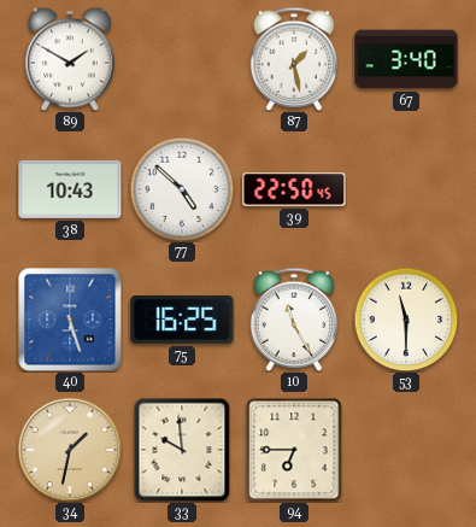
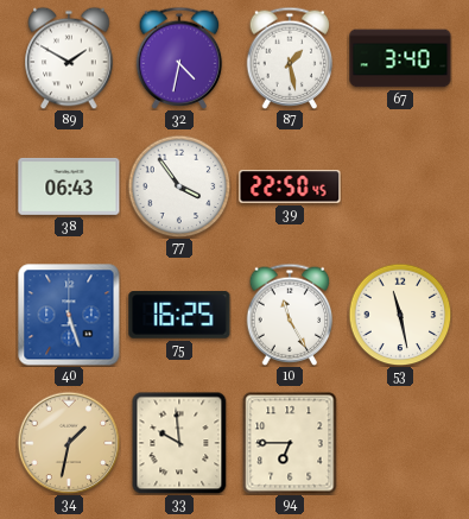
32: none -> 4:32 (179, 58)
38: 10:43 -> 06:43 (69, 186)
77: 4:52 -> 3:54 (179, 186)
53: 11:30 -> 11:28 (400, 315)
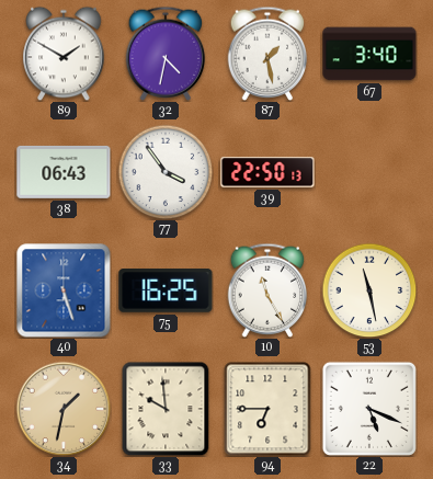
39: 22:50:45 -> 22:50:13 (267, 172)
22: none -> 5:19 (369, 409)
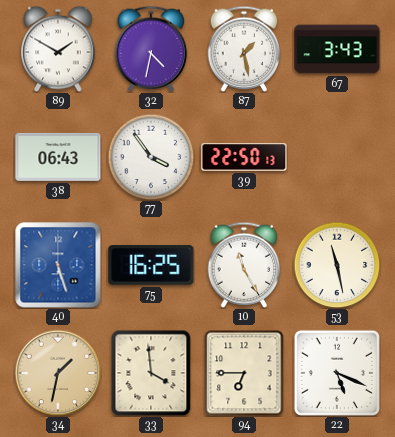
67: 3:40 -> 3:43 (337, 49)
33: 9:59 -> 3:59 (151, 373)
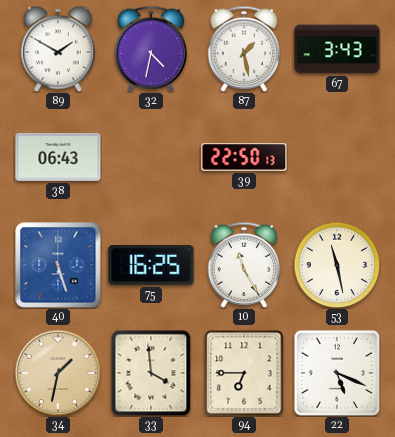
77: 3:54 -> none (151, 157)
